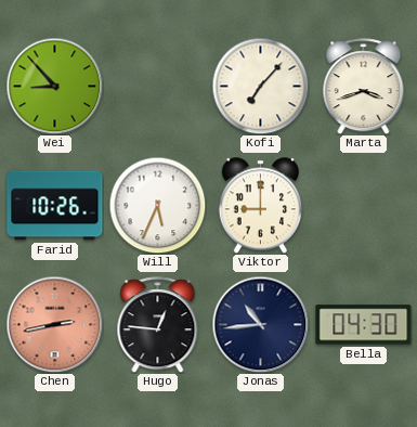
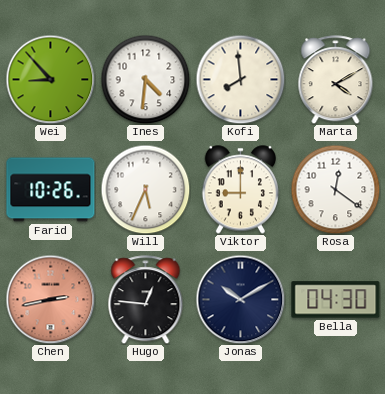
Ines: none -> 4:31 (145, 79)
Kofi: 7:07 -> 7:59 (240, 79)
Marta: 3:42 -> 4:10 (336, 80)
Rosa: none -> 12:21 (335, 189)
Jonas: 10:44 -> 10:10 (240, 299)
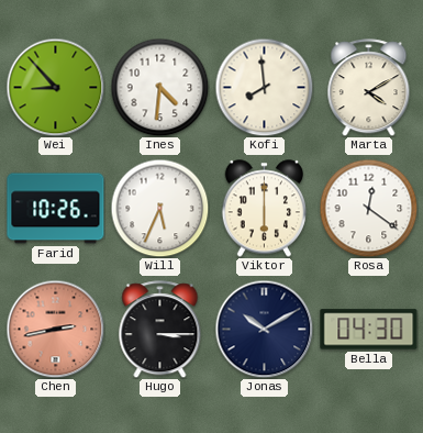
Viktor: 9:00 -> 6:00 (264, 209)
Hugo: 12:46 -> 3:15 (160, 330)
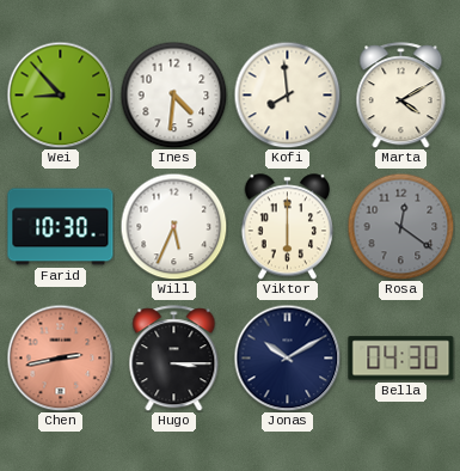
Farid: 10:26 -> 10:30 (61, 227)
Rosa dial: white -> grey (400, 226)
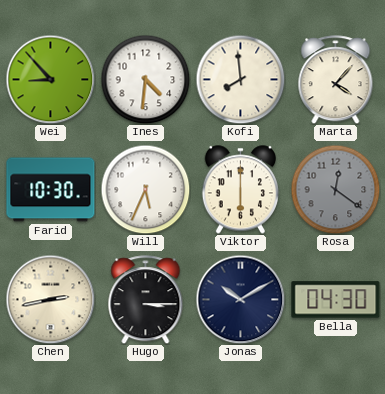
Marta: 4:10 -> 4:07 (336, 80)
Chen dial: salmon -> cream (50, 299)
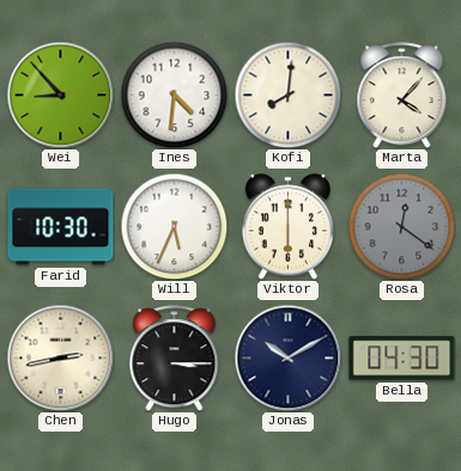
Kofi: 7:59 -> 8:01 (287, 94)
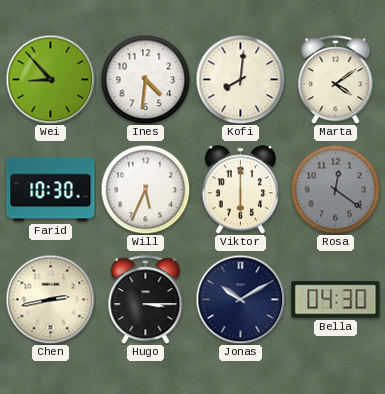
Marta: 4:07 -> 4:09 (336, 80)
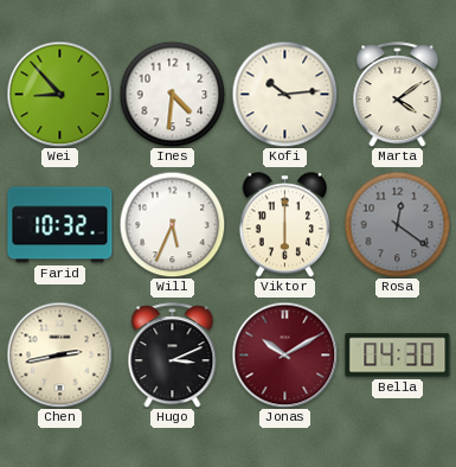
Kofi: 8:01 -> 10:14 (284, 94)
Farid: 10:30 -> 10:32 (60, 225)
Hugo: 3:15 -> 3:11 (173, 356)
Jonas dial: navy -> burgundy (284, 354)
